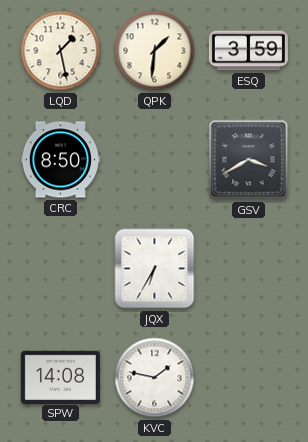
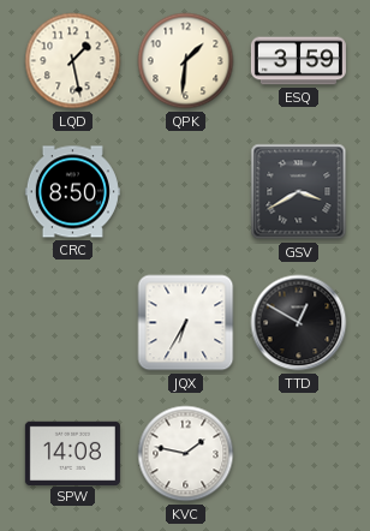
TTD: none -> 12:50 (299, 323)
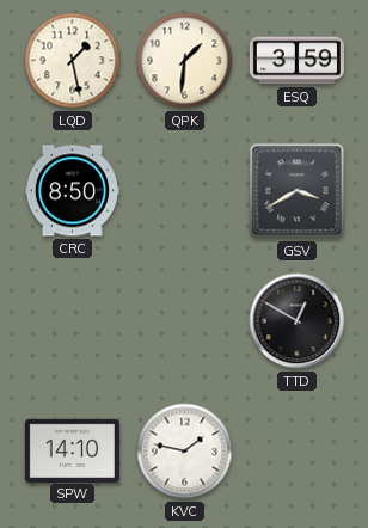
JQX: 6:35 -> none (186, 323)
SPW: 14:08 -> 14:10 (72, 450)
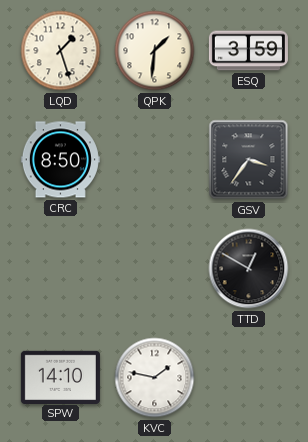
LQD: 1:28 -> 1:27 (61, 51)
GSV: 3:40 -> 3:36 (249, 160)
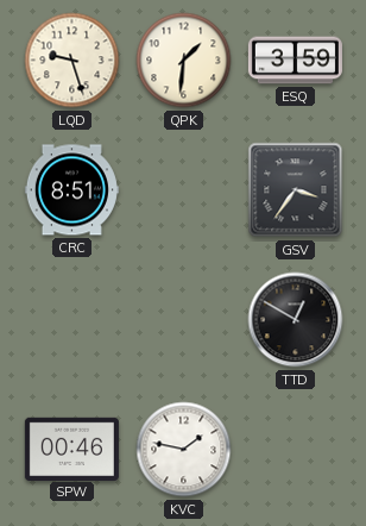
LQD: 1:27 -> 9:27 (72, 61)
CRC: 8:50 -> 8:51 (71, 190)
SPW: 14:10 -> 00:46 (71, 449)
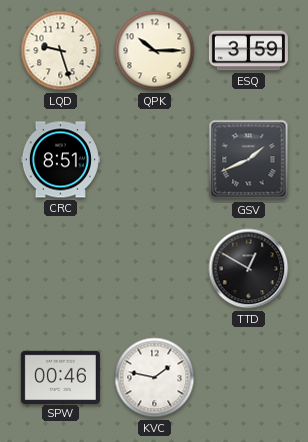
QPK: 1:31 -> 10:15 (155, 51)
GSV: 3:36 -> 1:41 (249, 160)
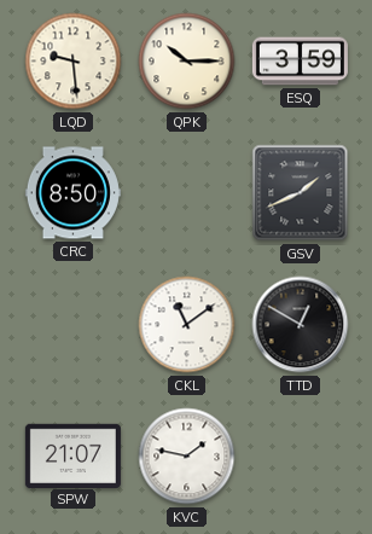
LQD: 9:27 -> 9:29 (74, 62)
CRC: 8:51 -> 8:50 (72, 193)
CKL: none -> 11:09 (187, 325)
SPW: 00:46 -> 21:07 (72, 455)
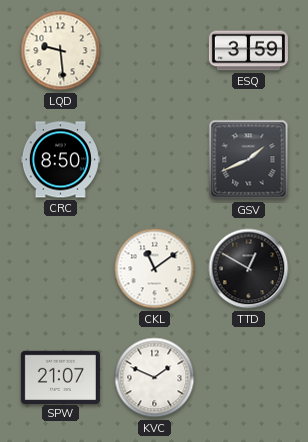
QPK: 10:15 -> none (187, 62)
KVC: 1:47 -> 1:49 (155, 378)
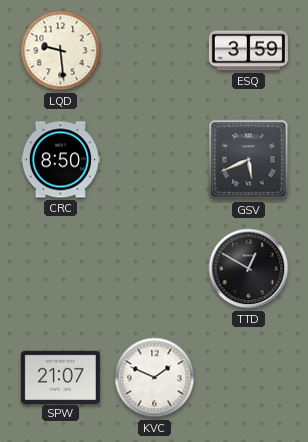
GSV: 1:41 -> 5:41 (249, 160)
CKL: 11:09 -> none (155, 269)
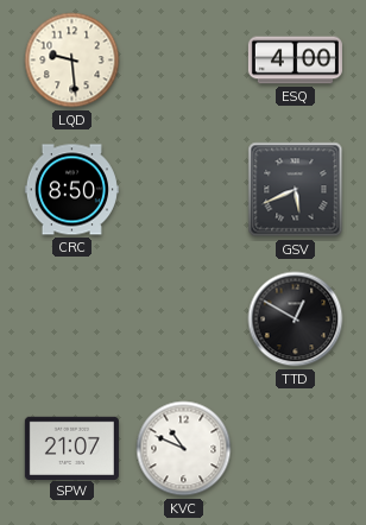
ESQ: 3:59 -> 4:00 (295, 61)
KVC: 1:49 -> 10:49 (184, 449)
